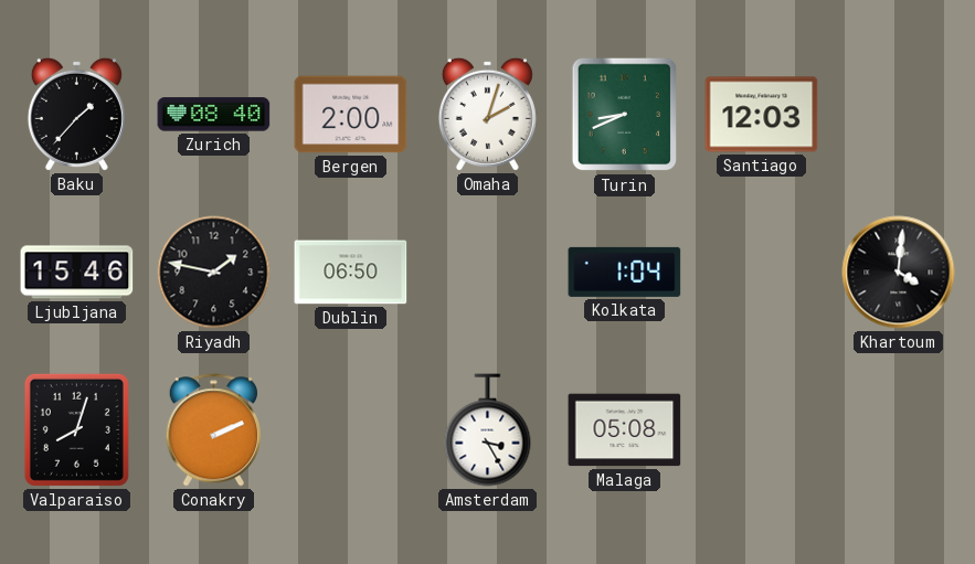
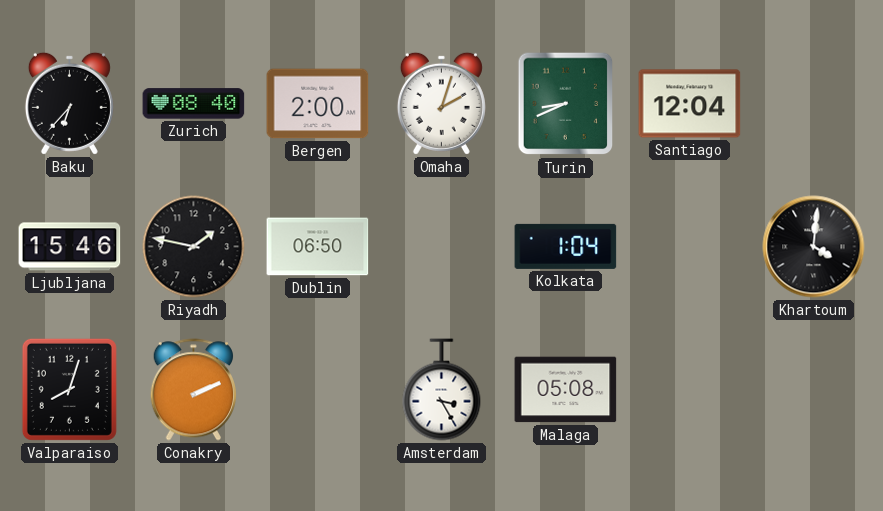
Baku: 1:37 -> 6:37 (69, 103)
Santiago: 12:03 -> 12:04 (690, 104)
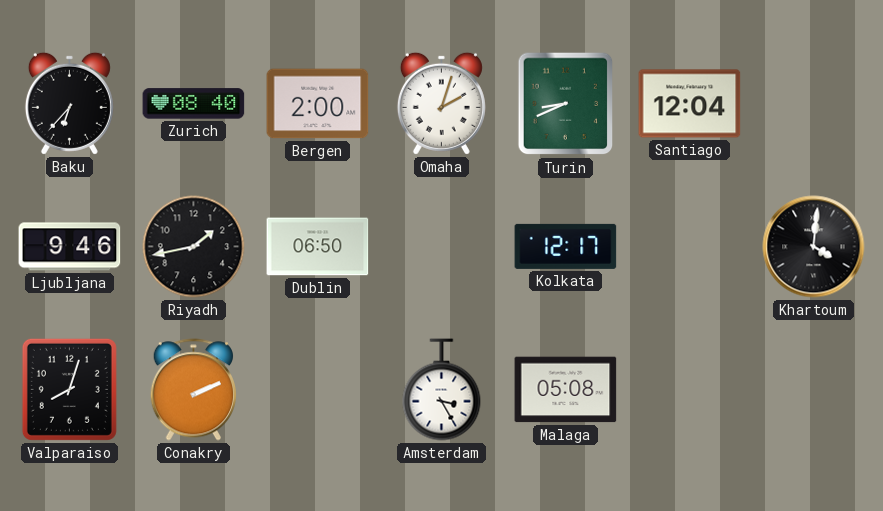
Ljubljana: 15:46 -> 9:46 (70, 247)
Riyadh: 1:47 -> 1:43 (194, 247)
Kolkata: 1:04 -> 12:17 (566, 246)
